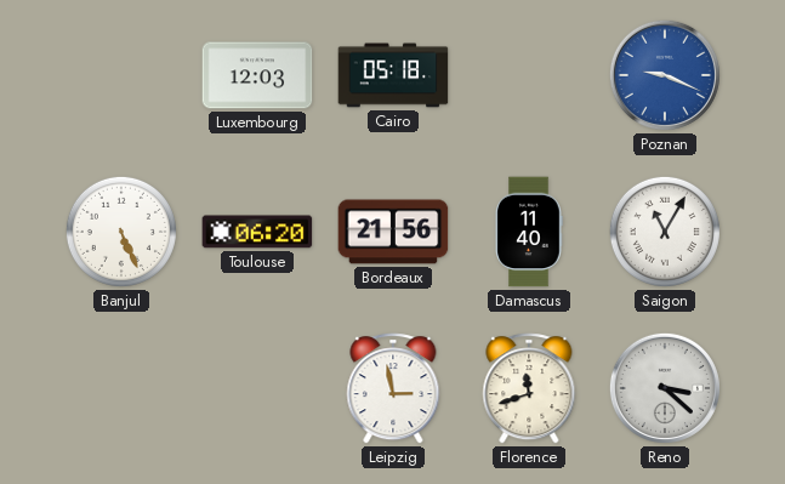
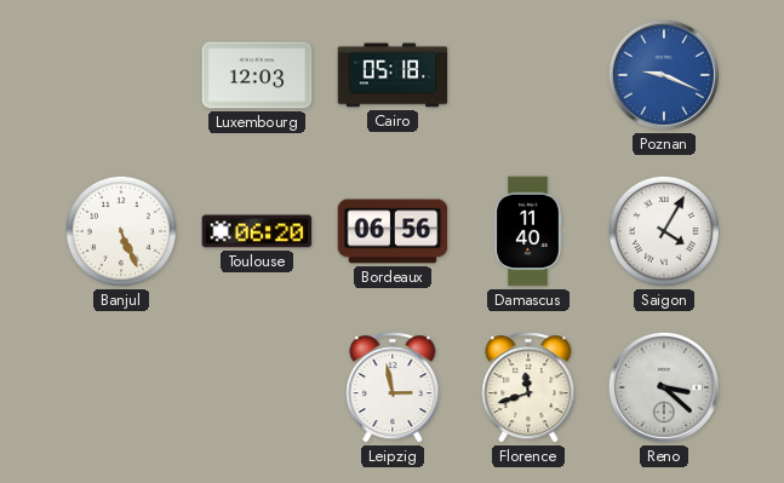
Bordeaux: 21:56 -> 06:56 (393, 231)
Saigon: 11:05 -> 4:05 (664, 231)
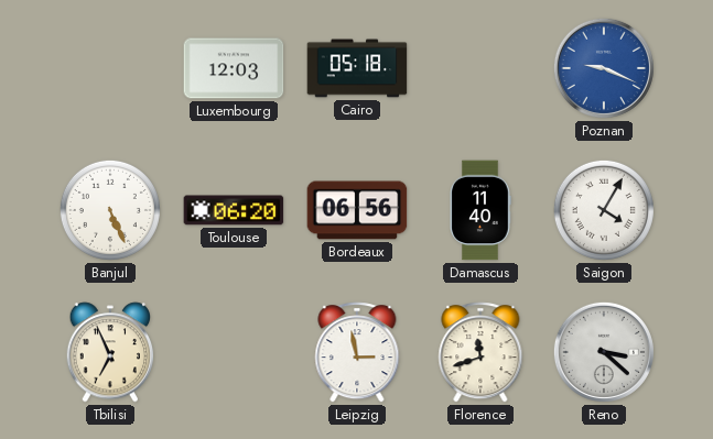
Tbilisi: none -> 6:56 (110, 352)
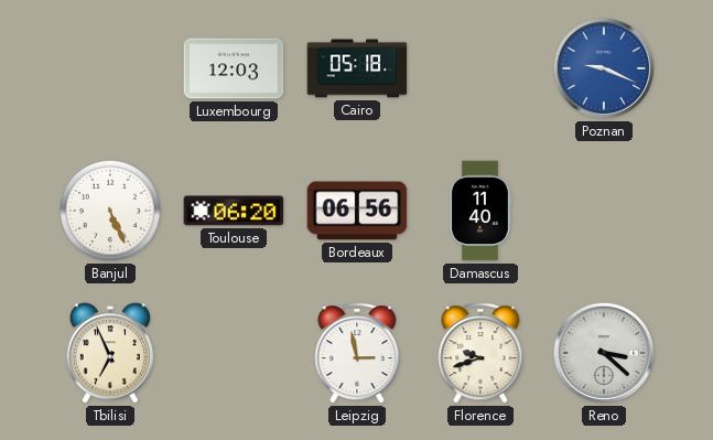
Saigon: 4:05 -> none (604, 210)
Florence: 11:42 -> 9:42 (480, 353)
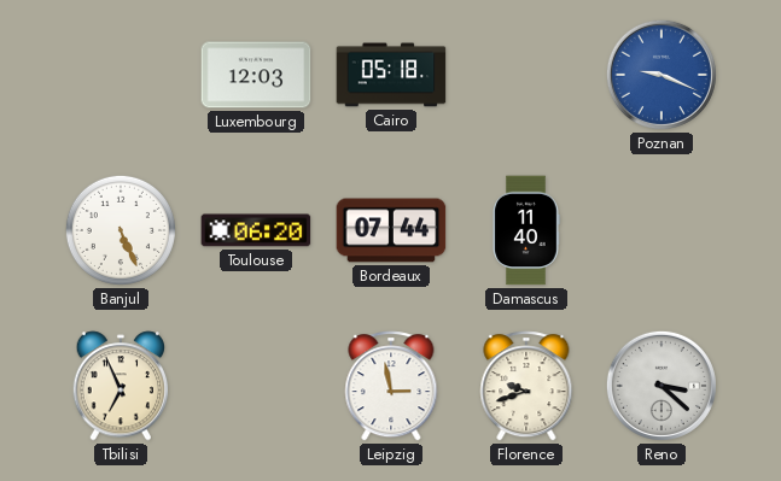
Bordeaux: 06:56 -> 07:44 (391, 230)
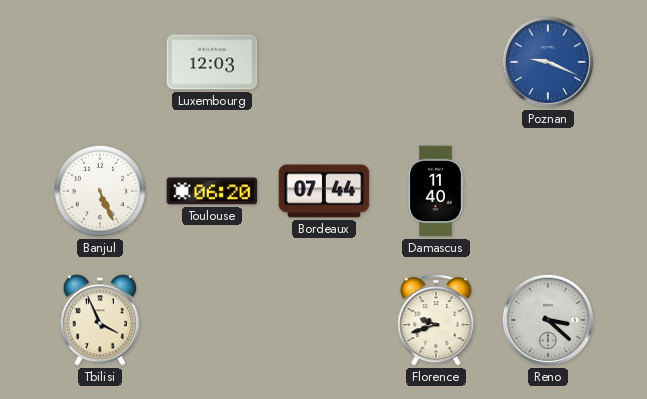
Cairo: 05:18 -> none (391, 75)
Tbilisi: 6:56 -> 3:56 (100, 320)
Leipzig: 2:58 -> none (391, 386)
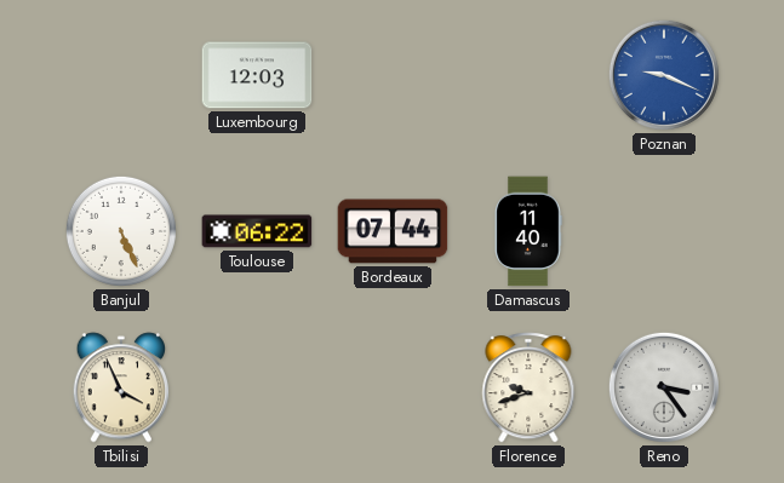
Toulouse: 06:20 -> 06:22 (257, 231)
Reno: 3:22 -> 3:24 (664, 387)
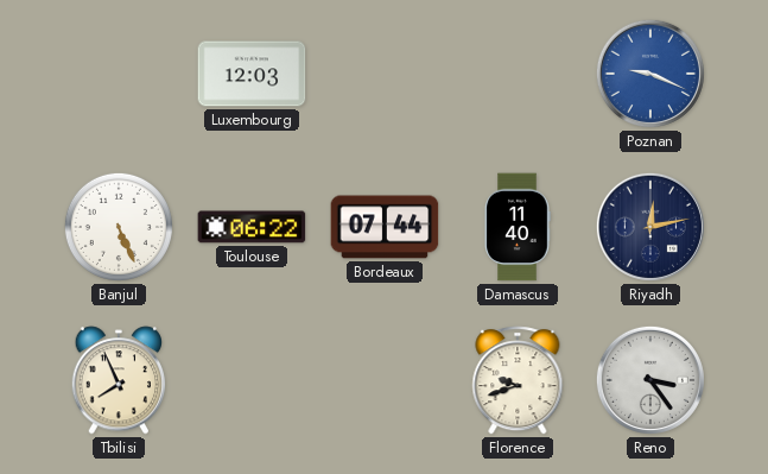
Riyadh: none -> 12:13 (650, 227)
Tbilisi: 3:56 -> 7:56 (119, 380)
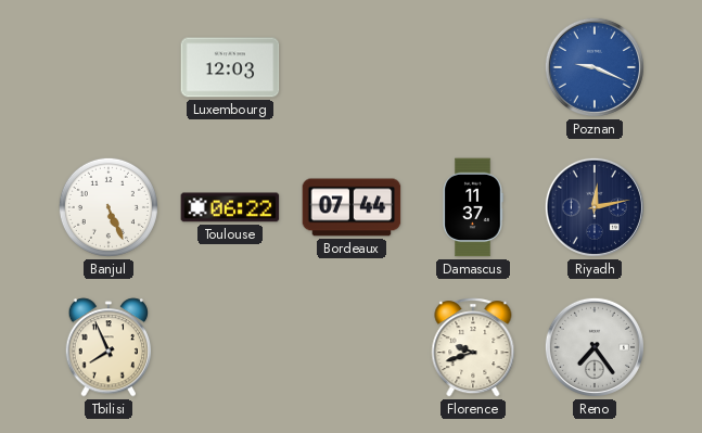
Damascus: 11:40 -> 11:37 (473, 207)
Reno: 3:24 -> 7:24 (595, 347)
